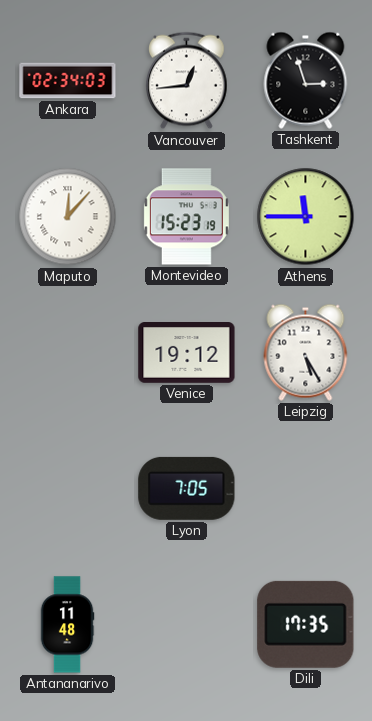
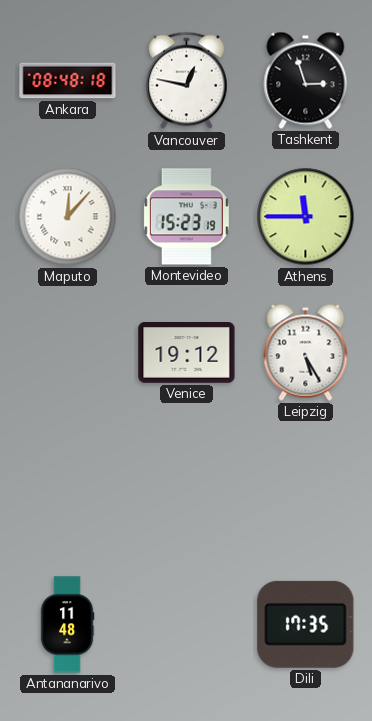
Ankara: 02:34 -> 08:48 (68, 81)
Vancouver: 12:44 -> 12:47 (187, 81)
Lyon: 7:05 -> none (187, 488)
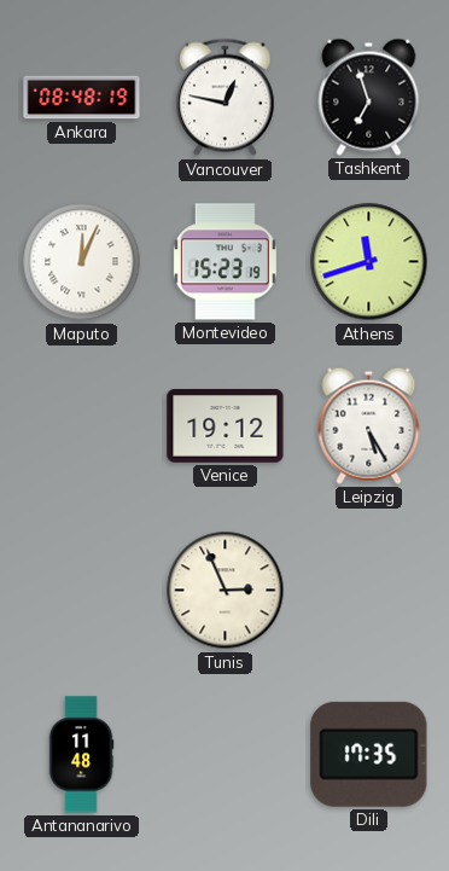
Ankara: 08:48:18 -> 08:48:19 (82, 98)
Tashkent: 2:57 -> 6:57 (369, 97)
Maputo: 12:07 -> 12:04 (82, 262)
Athens: 11:45 -> 11:42 (369, 262)
Tunis: none -> 2:56 (226, 591)
